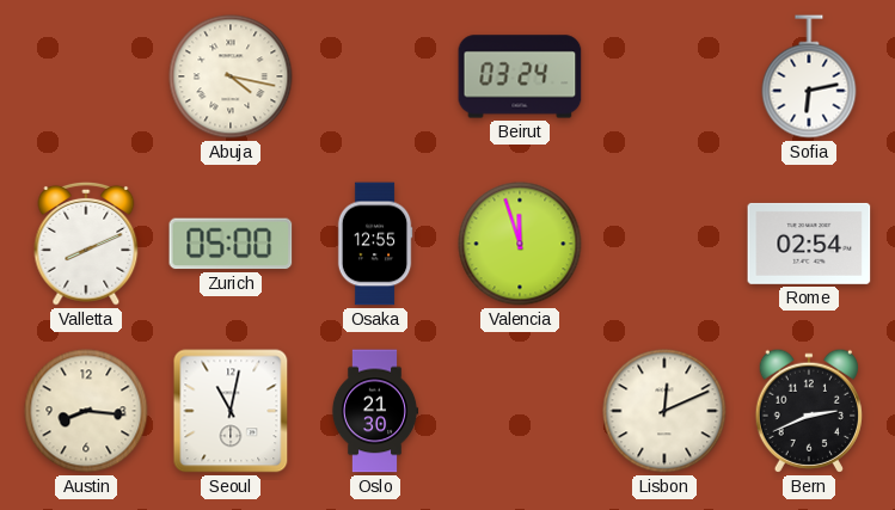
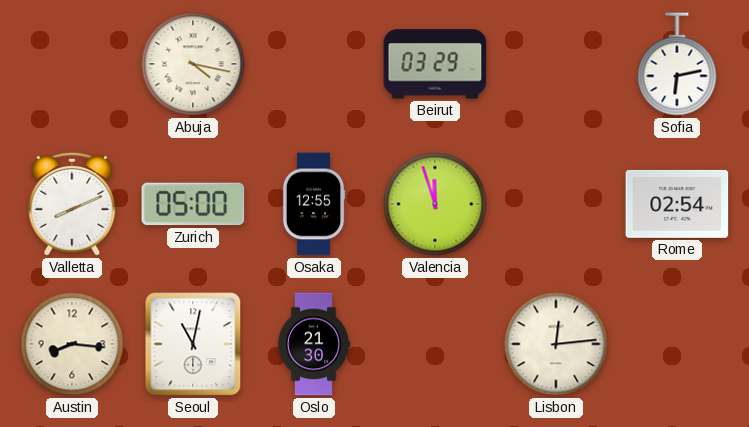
Beirut: 03:24 -> 03:29 (435, 64)
Lisbon: 12:11 -> 12:14 (556, 344)
Bern: 2:41 -> none (809, 411)
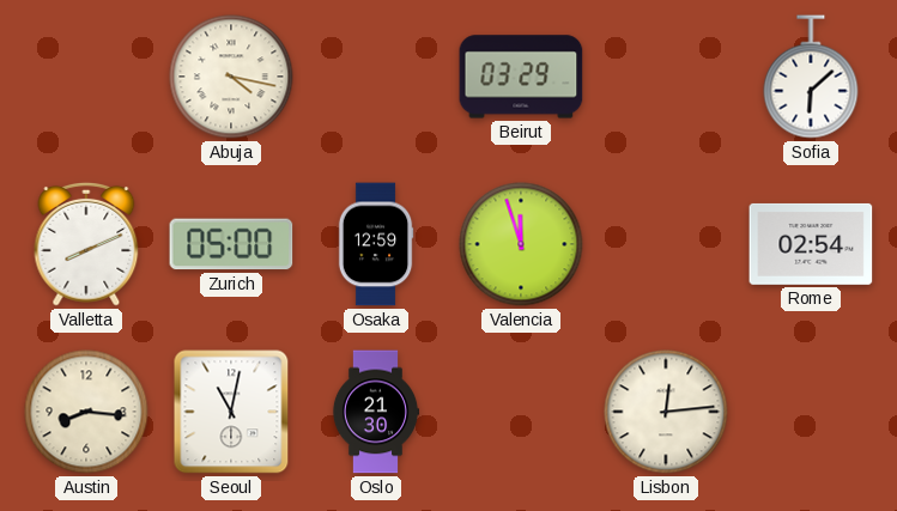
Sofia: 6:13 -> 6:08 (811, 77)
Osaka: 12:55 -> 12:59 (376, 244)
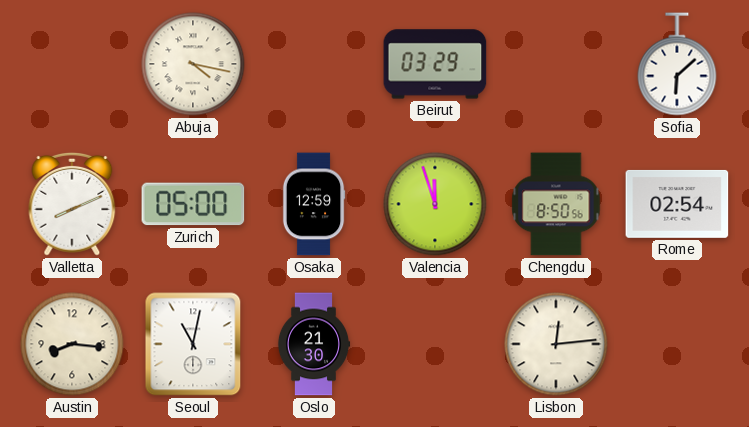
Chengdu: none -> 8:50 (556, 204)
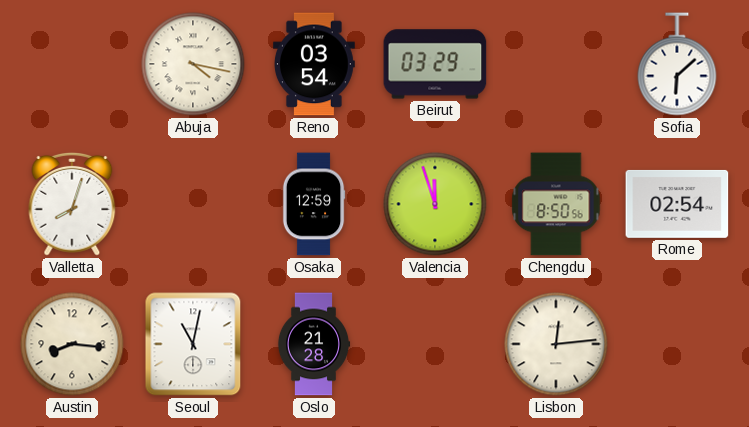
Reno: none -> 03:54 (314, 64)
Valletta: 8:11 -> 8:03 (72, 204)
Zurich: 05:00 -> none (193, 204)
Oslo: 21:30 -> 21:28 (314, 344)
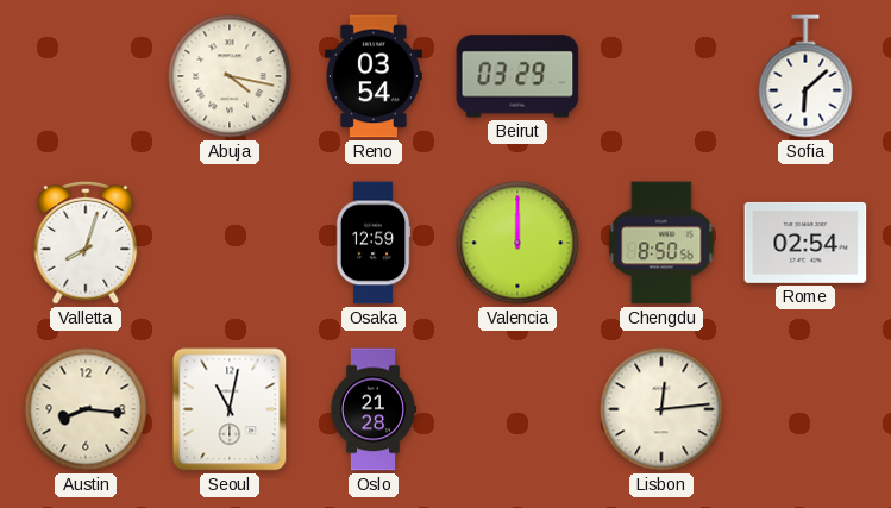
Valencia: 11:57 -> 12:00 (517, 243)
